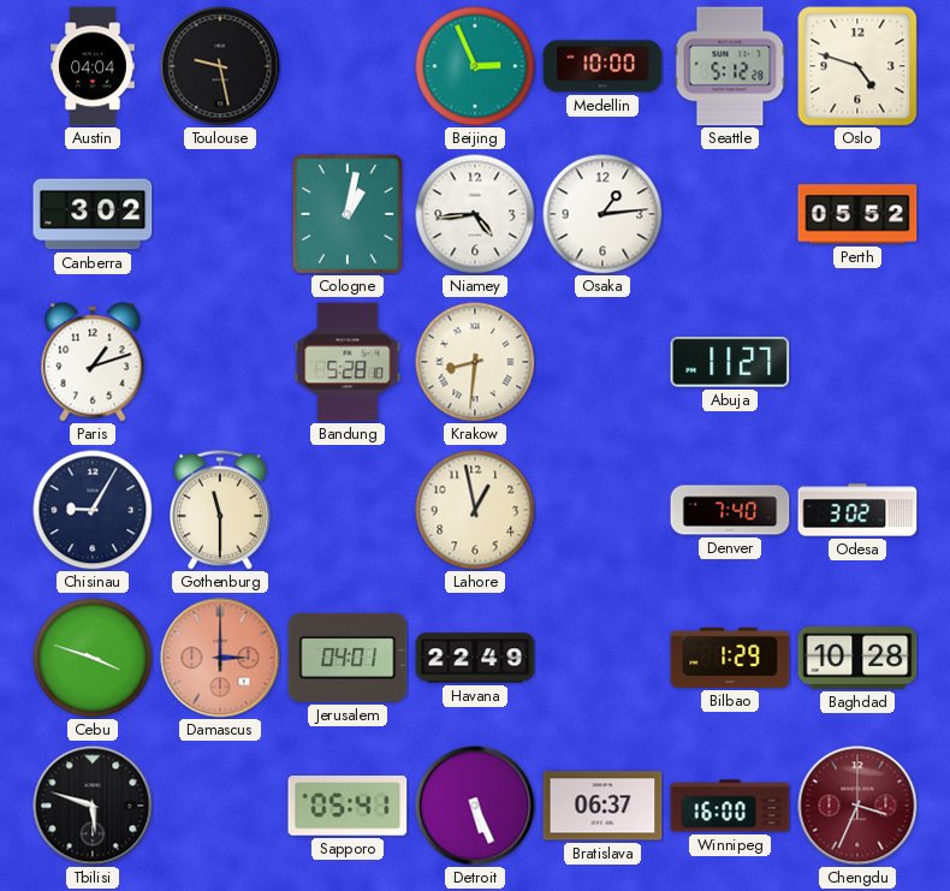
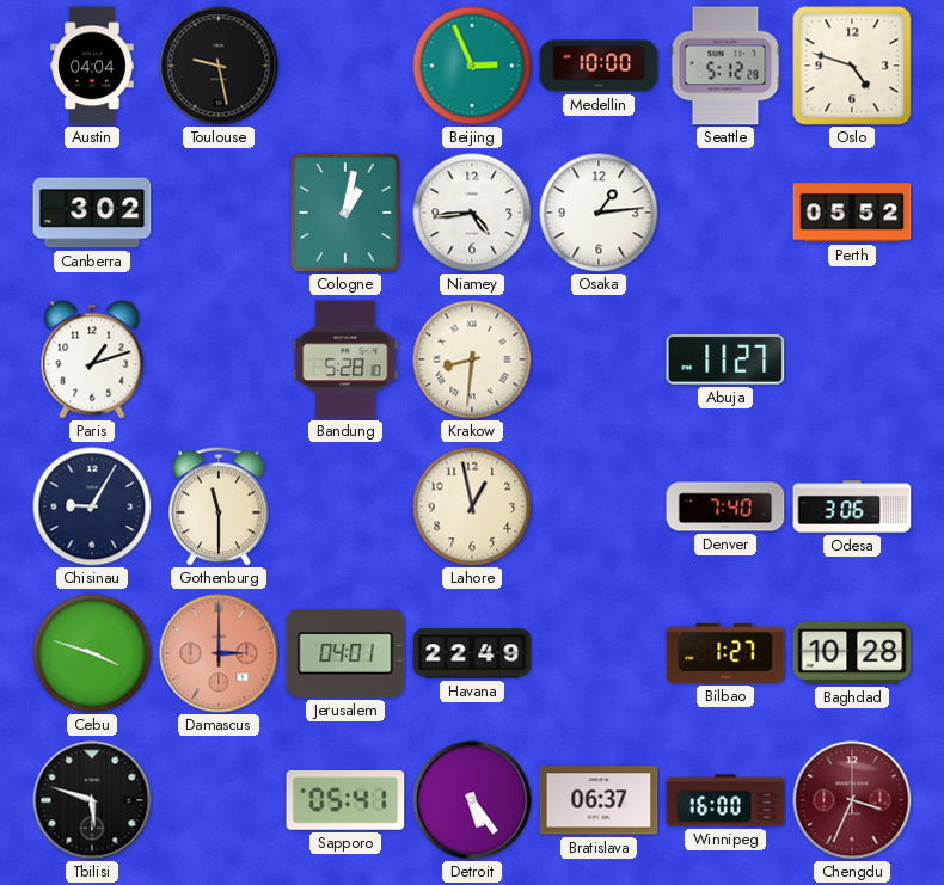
Odesa: 3:02 -> 3:06 (852, 506)
Bilbao: 1:29 -> 1:27 (725, 653)
Detroit: 5:26 -> 5:24 (472, 800)
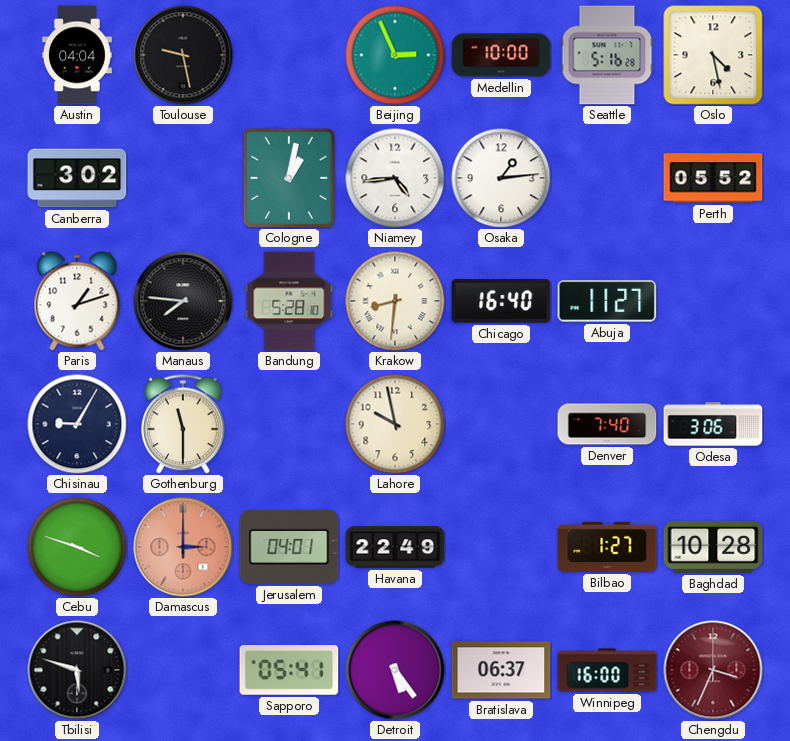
Seattle: 5:12 -> 5:16 (607, 55)
Oslo: 4:48 -> 4:28 (713, 55)
Manaus: none -> 7:46 (183, 301)
Chicago: none -> 16:40 (501, 301)
Lahore: 12:58 -> 9:58 (395, 424)
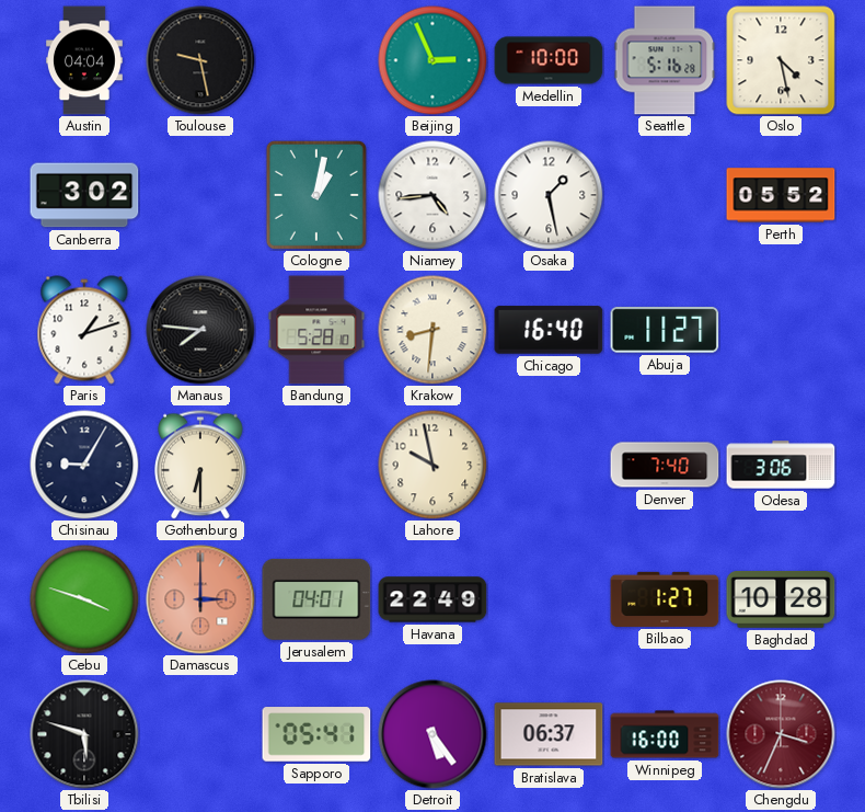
Osaka: 1:14 -> 1:28 (549, 195)
Gothenburg: 11:30 -> 6:30 (201, 465)
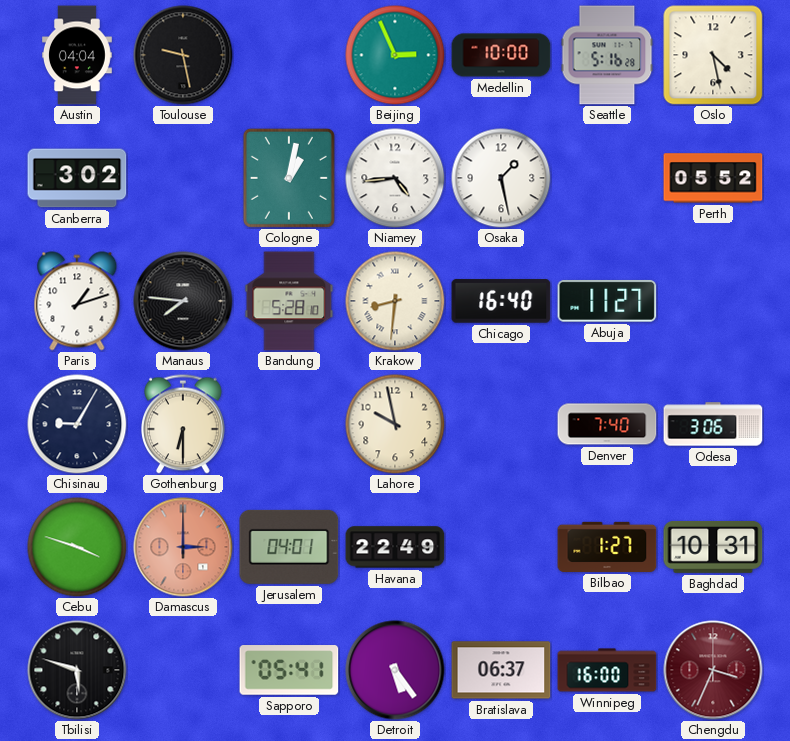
Baghdad: 10:28 -> 10:31 (713, 547)
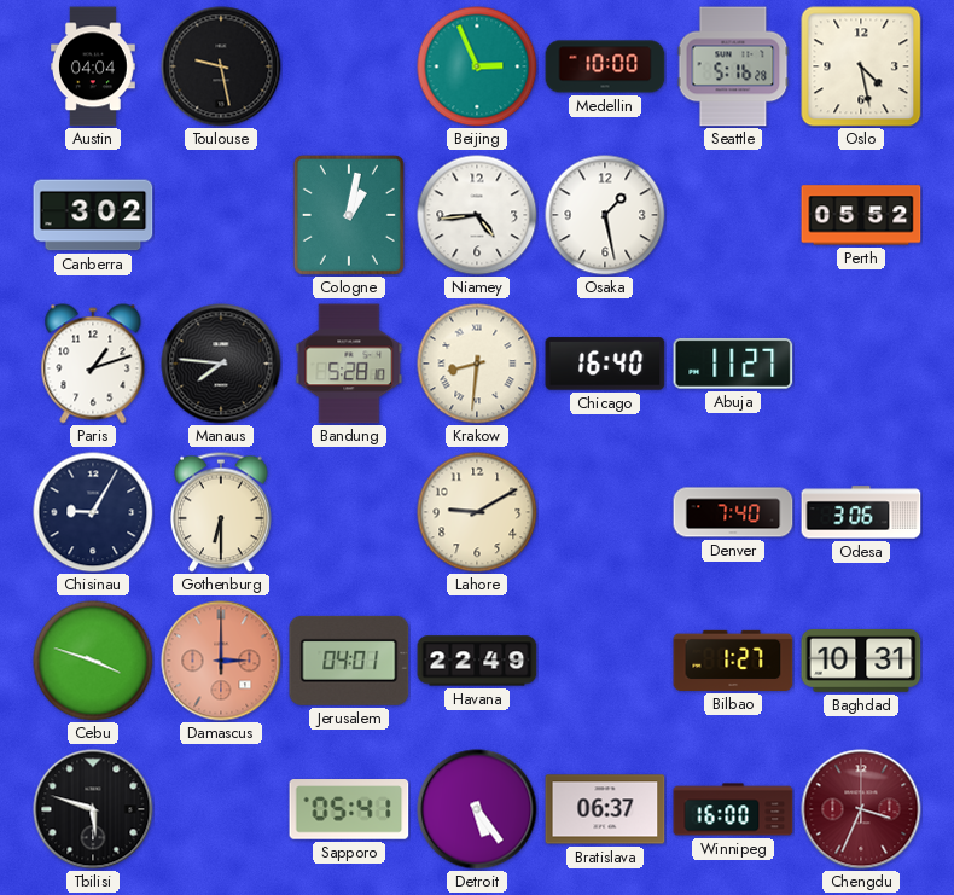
Lahore: 9:58 -> 9:10 (477, 512)
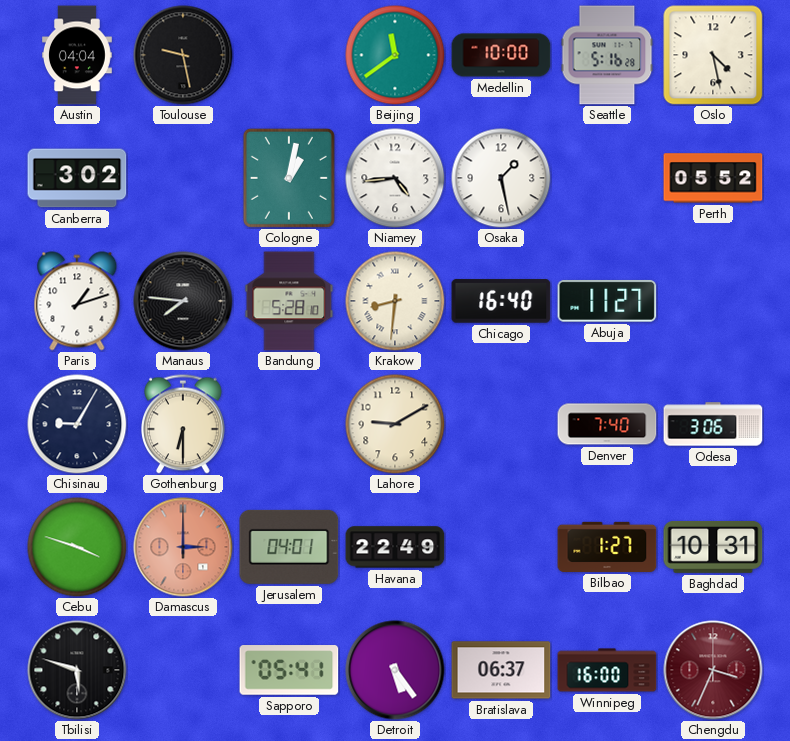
Beijing: 2:56 -> 11:39 (395, 55)
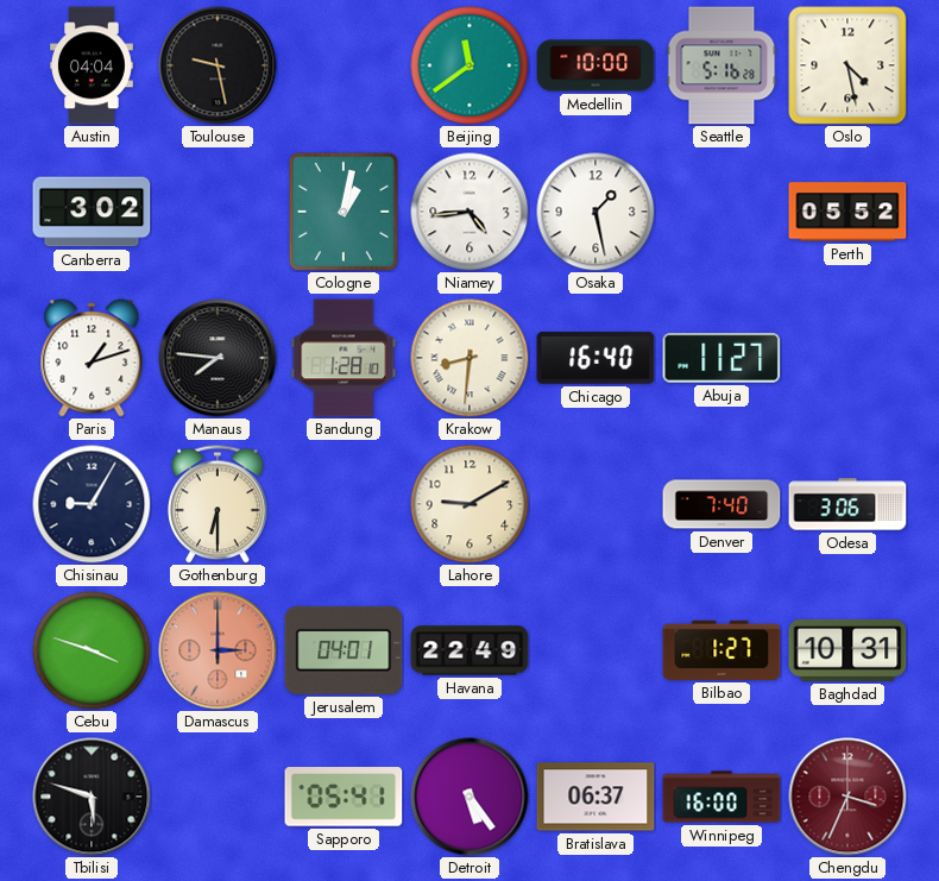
Bandung: 5:28 -> 1:28 (344, 358)
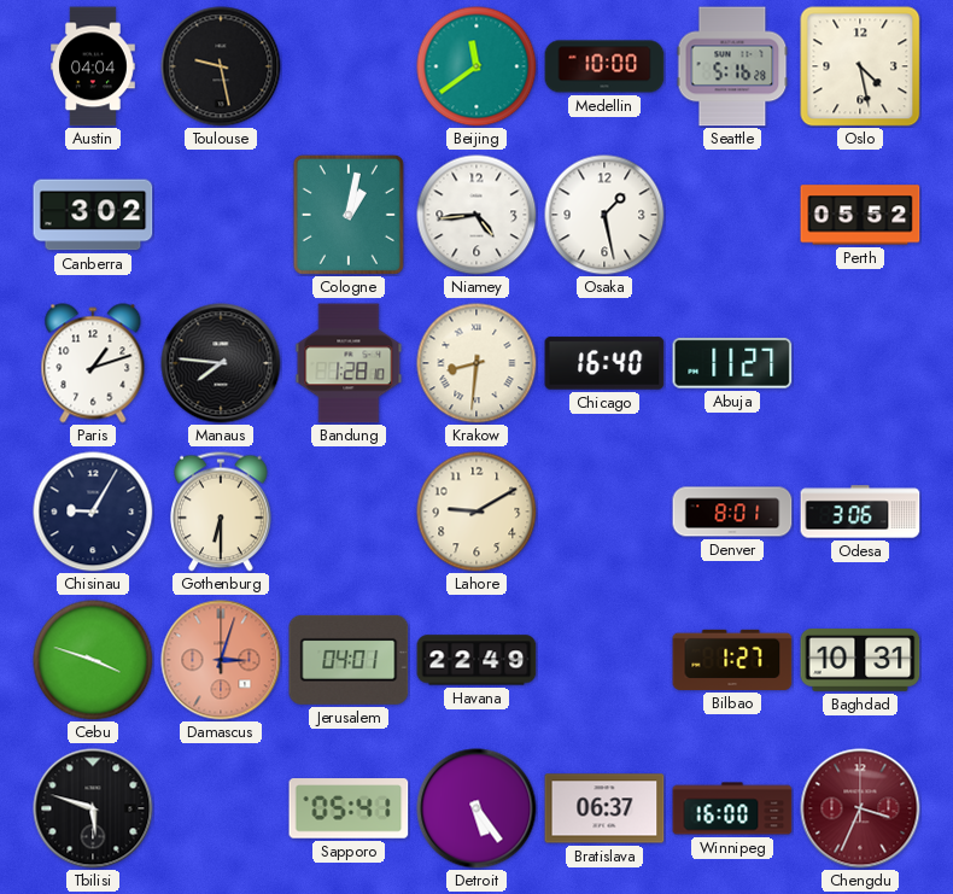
Denver: 7:40 -> 8:01 (732, 512)
Damascus: 3:00 -> 3:03 (221, 660)
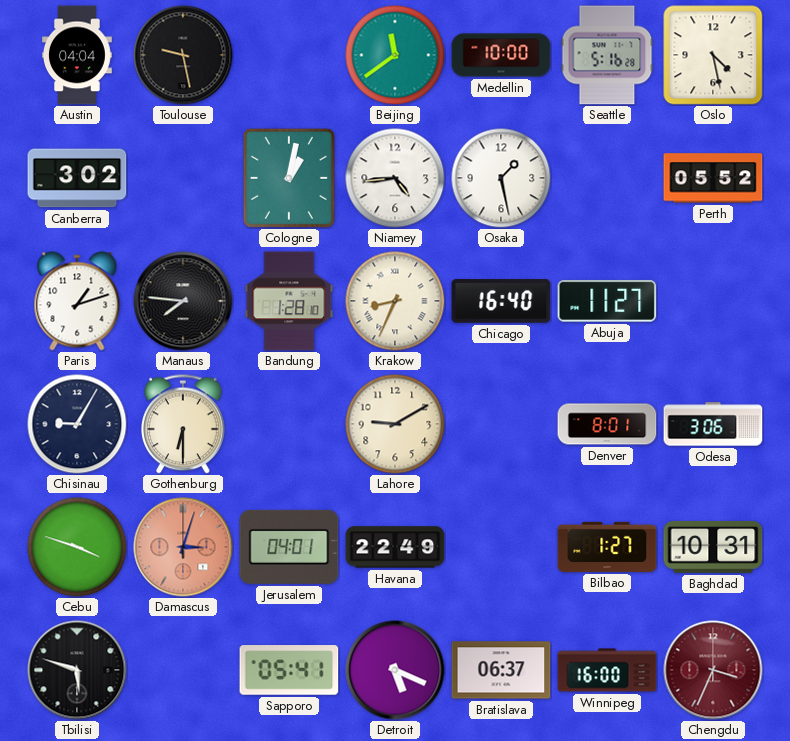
Krakow: 8:31 -> 8:34 (395, 301)
Detroit: 5:24 -> 5:19 (395, 670)
